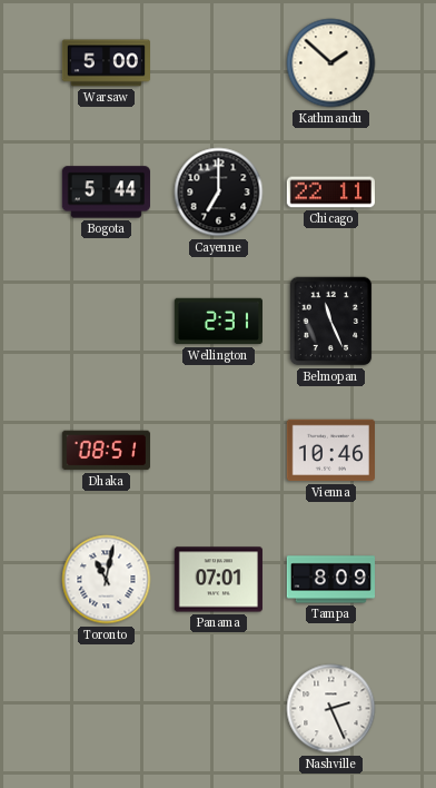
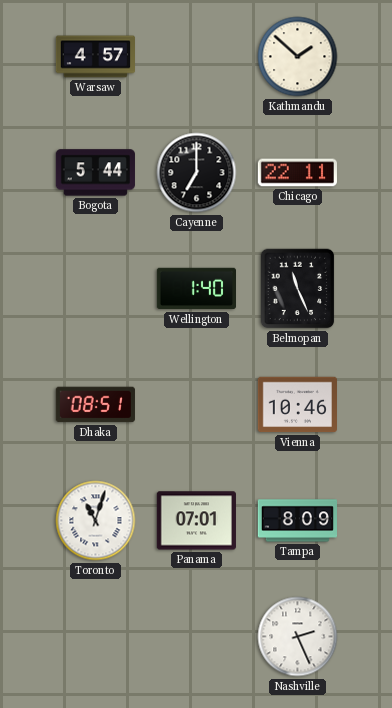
Warsaw: 5:00 -> 4:57 (95, 57)
Wellington: 2:31 -> 1:40 (196, 289)
Toronto: 11:02 -> 11:03 (96, 521)
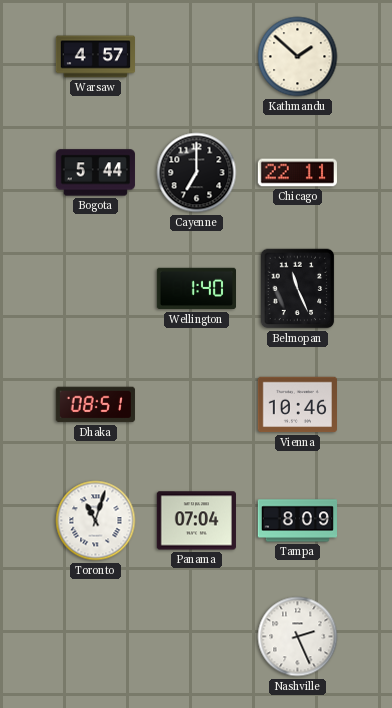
Panama: 07:01 -> 07:04 (196, 521)
